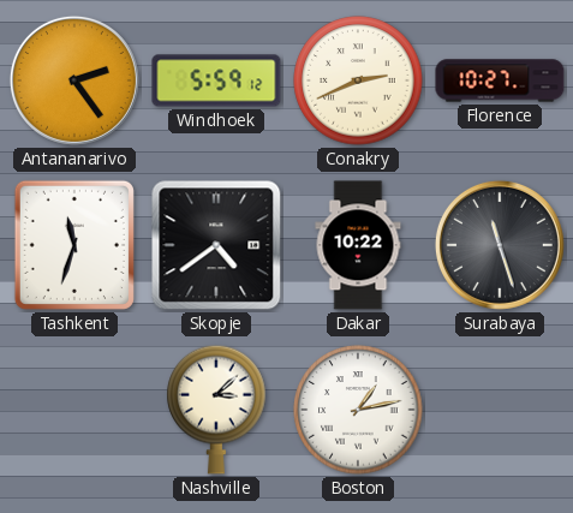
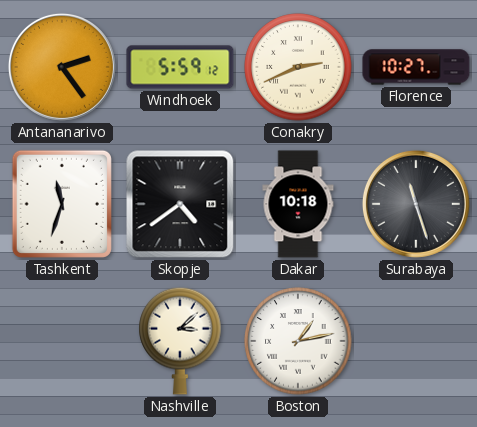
Dakar: 10:22 -> 10:18 (298, 204)
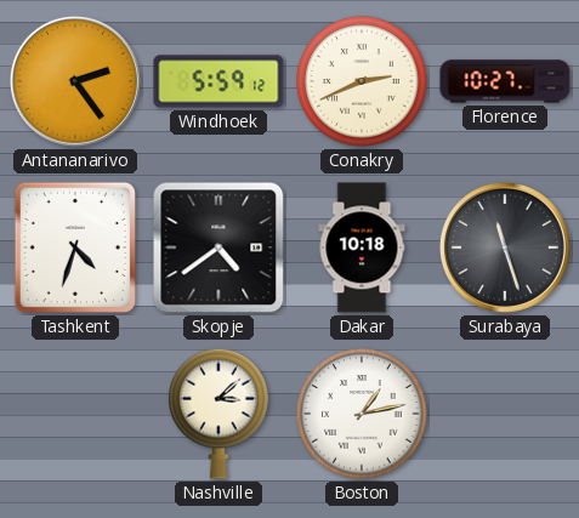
Tashkent: 11:33 -> 4:33 (75, 247)
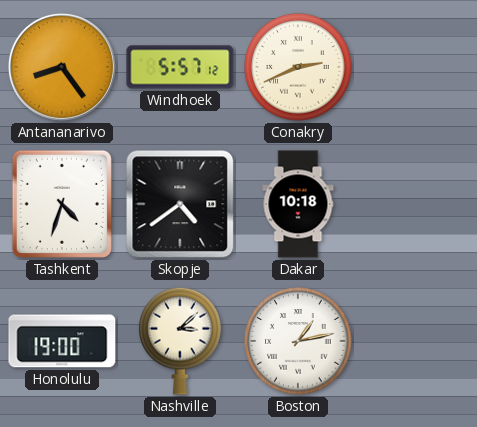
Antananarivo: 2:24 -> 8:24 (62, 67)
Windhoek: 5:59 -> 5:57 (180, 67)
Florence: 10:27 -> none (505, 81)
Surabaya: 11:27 -> none (505, 247)
Honolulu: none -> 19:00 (62, 341)
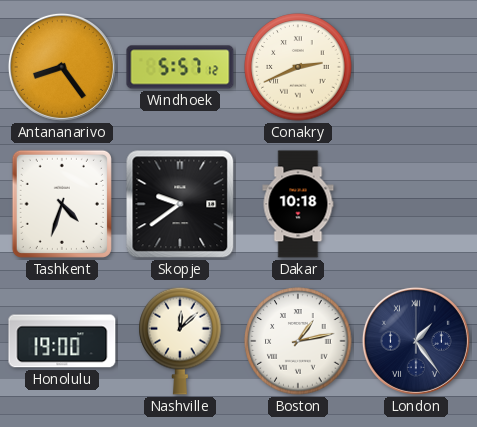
Skopje: 4:39 -> 9:39 (180, 204)
Nashville: 3:08 -> 12:08 (180, 341)
London: none -> 1:24 (416, 341)
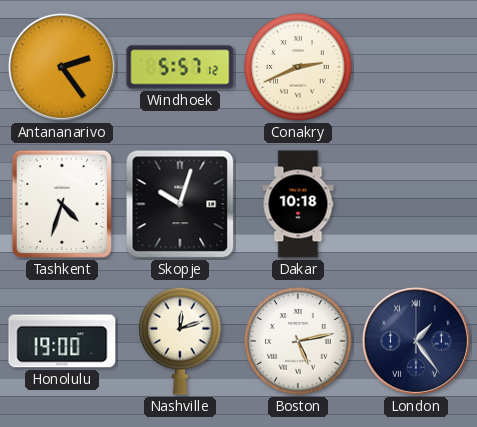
Antananarivo: 8:24 -> 2:24 (62, 67)
Skopje: 9:39 -> 10:03 (180, 204)
Nashville: 12:08 -> 12:12 (180, 341)
Boston: 1:13 -> 5:13 (298, 341)
